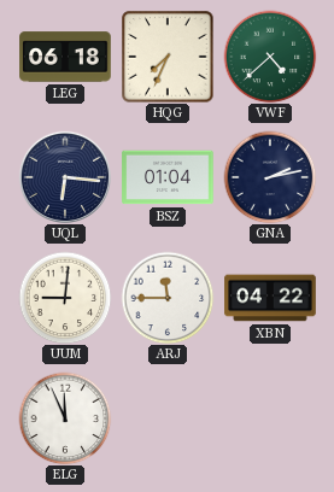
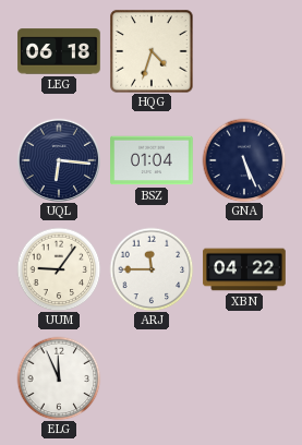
HQG: 7:34 -> 4:33 (152, 51)
VWF: 4:38 -> none (270, 57)
GNA: 2:13 -> 5:26 (244, 160)
UUM: 9:01 -> 9:06 (59, 269)
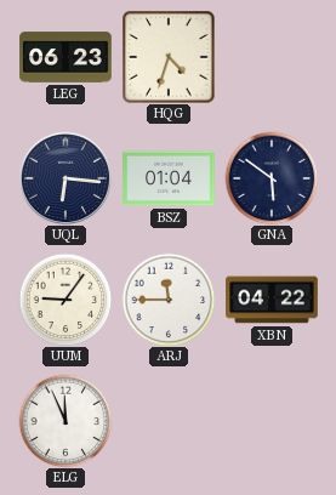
LEG: 06:18 -> 06:23 (66, 57)
GNA: 5:26 -> 5:51 (272, 178)
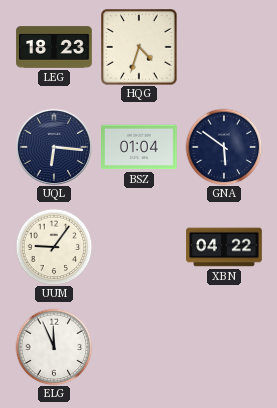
LEG: 06:23 -> 18:23 (54, 47)
ARJ: 11:45 -> none (169, 300)
